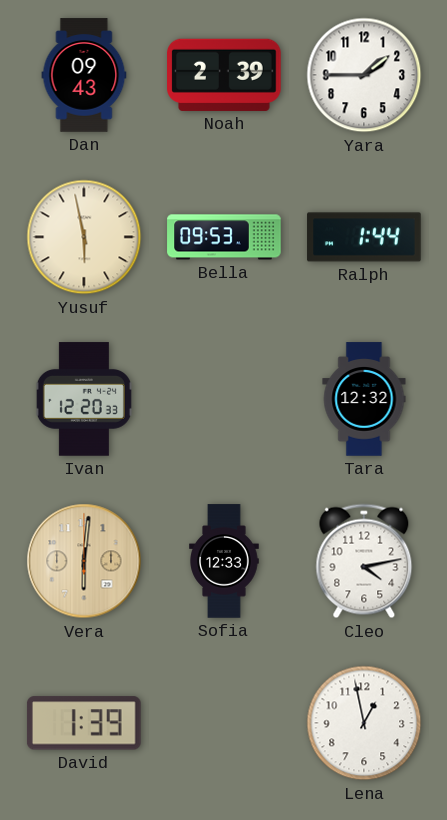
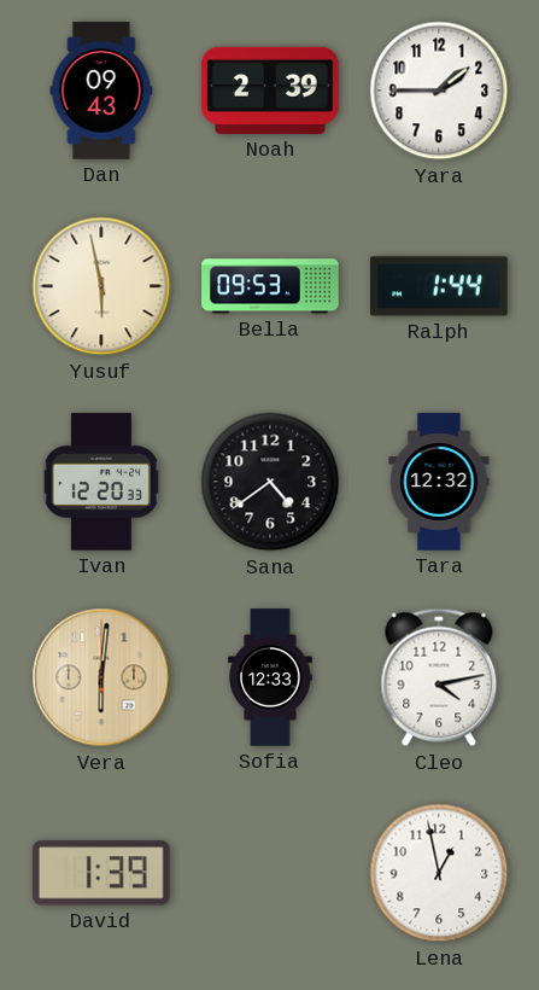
Sana: none -> 4:39 (270, 482)
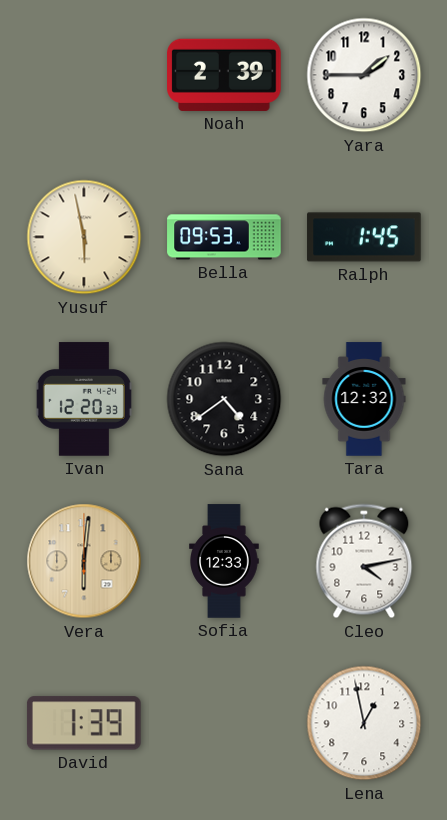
Dan: 09:43 -> none (101, 91)
Ralph: 1:44 -> 1:45 (364, 237)
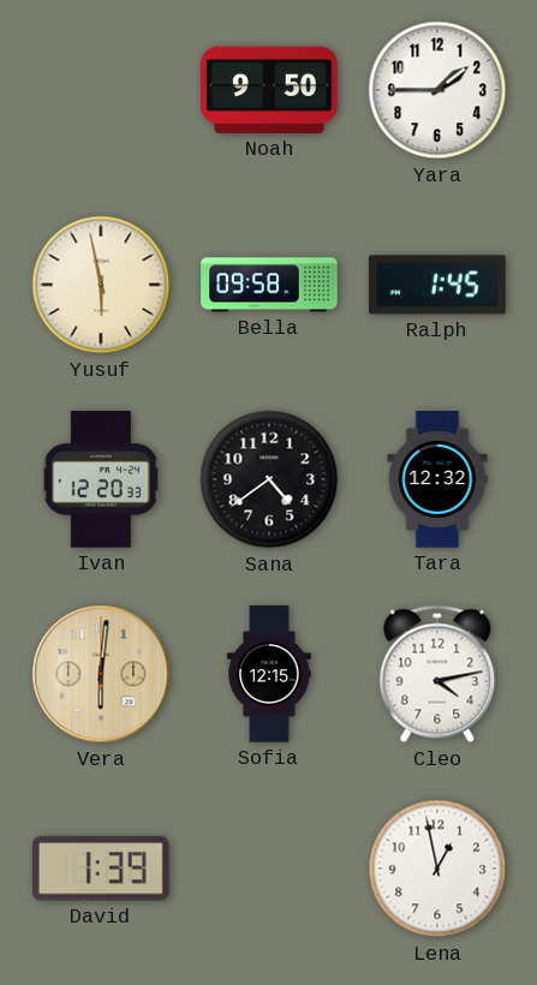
Noah: 2:39 -> 9:50 (269, 90)
Bella: 09:53 -> 09:58 (269, 285)
Sofia: 12:33 -> 12:15 (269, 674)
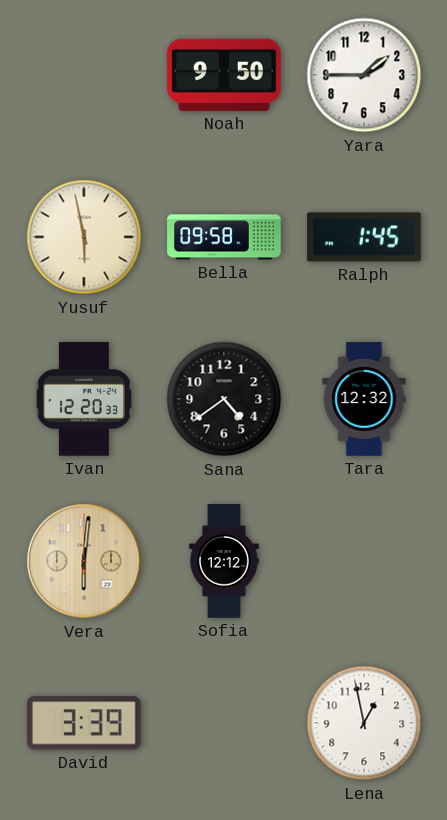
Sofia: 12:15 -> 12:12 (224, 561)
Cleo: 4:13 -> none (437, 674)
David: 1:39 -> 3:39 (84, 723)
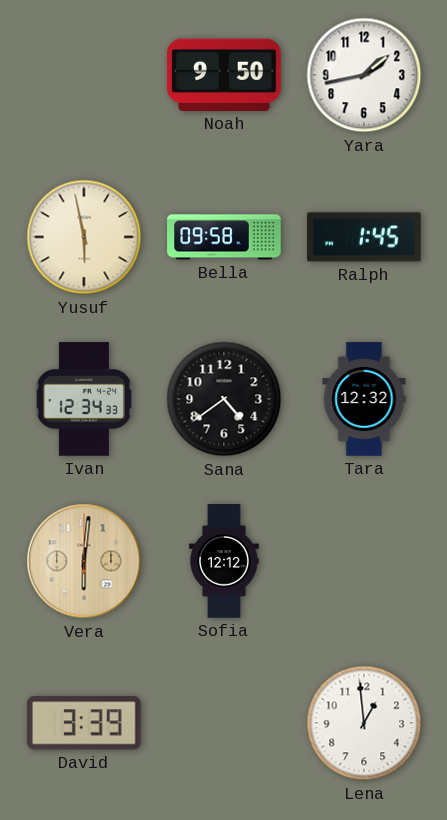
Yara: 1:45 -> 1:43 (364, 75)
Ivan: 12:20 -> 12:34 (84, 399)
Lena: 12:58 -> 12:59 (364, 723)
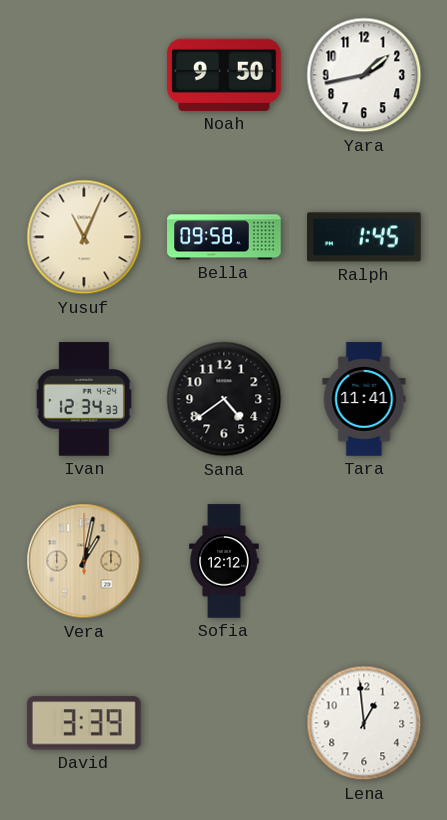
Yusuf: 5:58 -> 11:04 (84, 237)
Tara: 12:32 -> 11:41 (364, 399)
Vera: 6:01 -> 1:02 (84, 561)
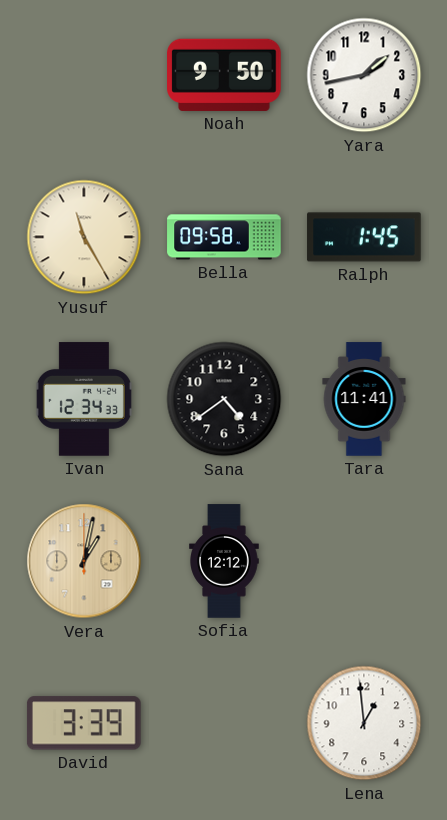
Yusuf: 11:04 -> 11:25 (84, 237)
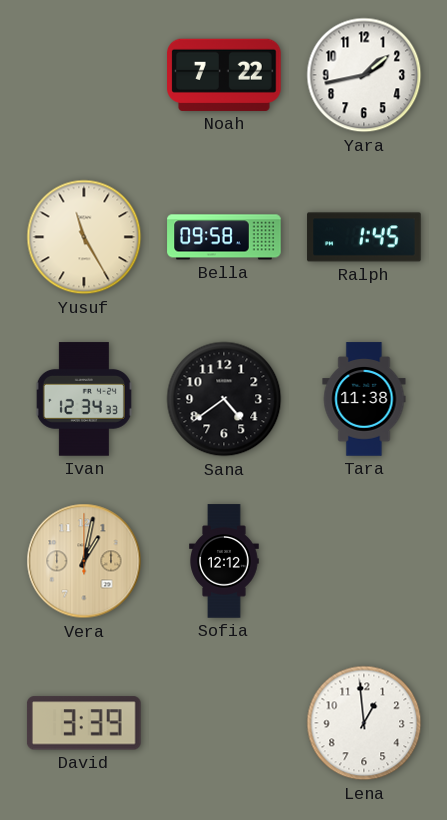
Noah: 9:50 -> 7:22 (224, 75)
Tara: 11:41 -> 11:38 (364, 399)
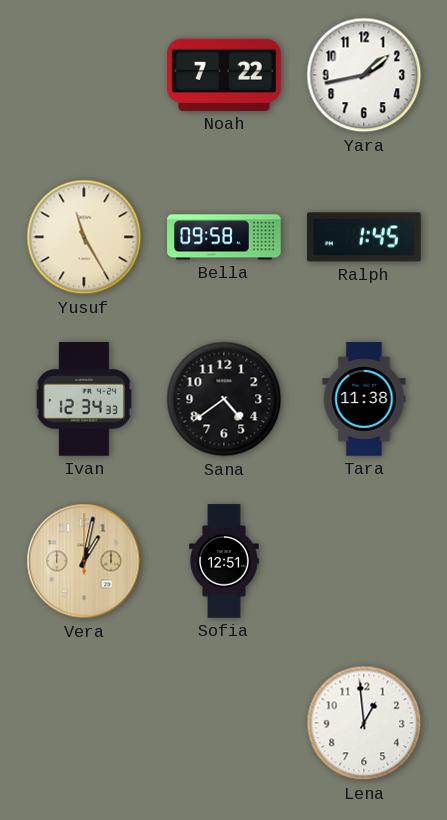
Sofia: 12:12 -> 12:51 (224, 561)
David: 3:39 -> none (84, 723)
